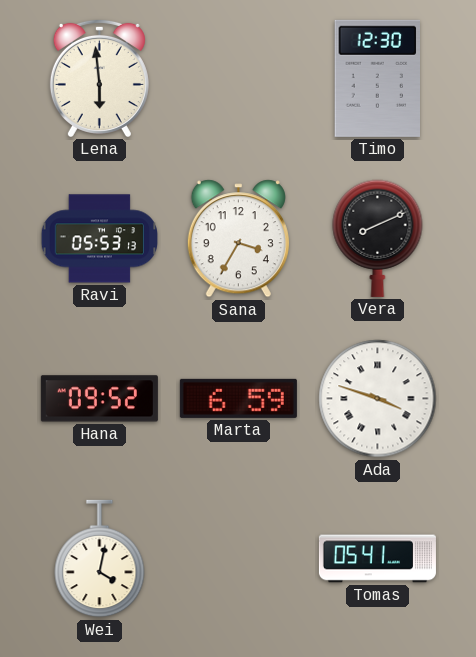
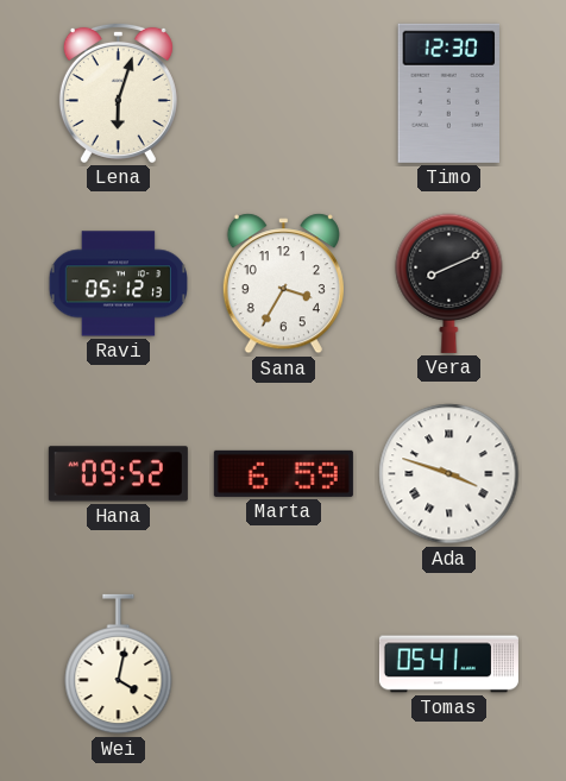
Lena: 5:59 -> 6:03 (118, 93)
Ravi: 05:53 -> 05:12 (118, 284)
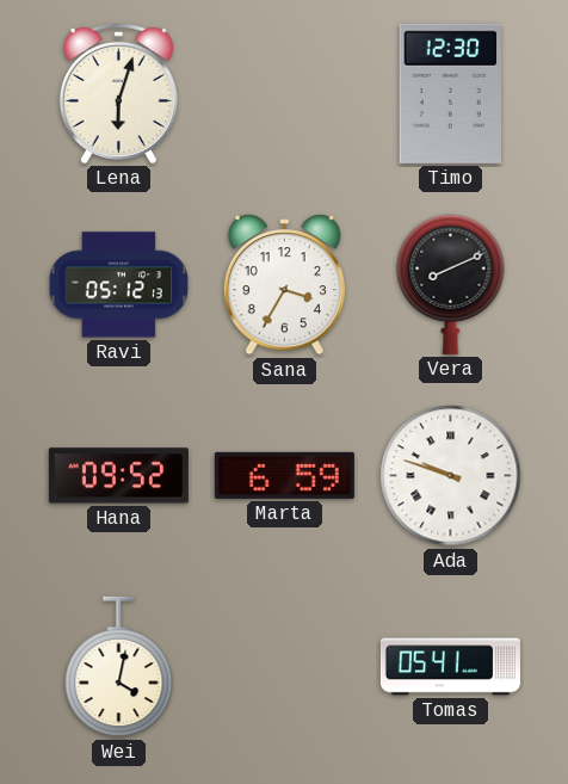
Ada: 3:48 -> 9:48 (451, 476)
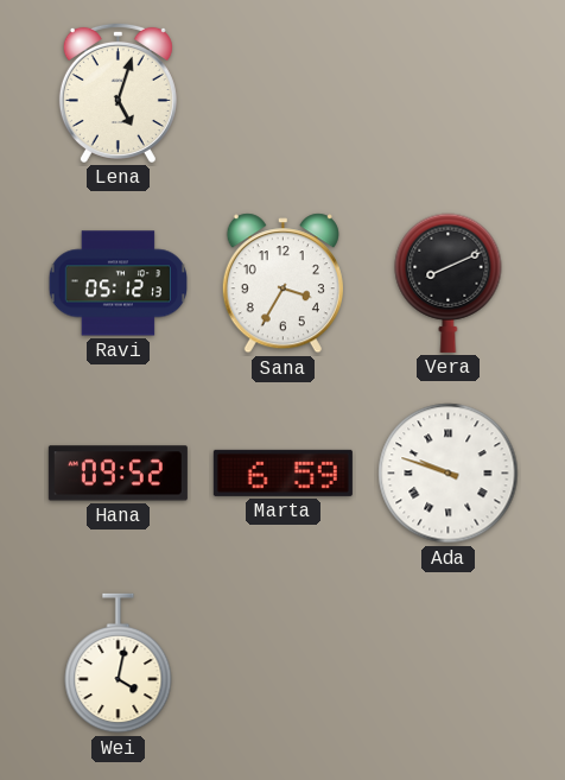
Lena: 6:03 -> 5:03 (118, 93)
Timo: 12:30 -> none (451, 93)
Tomas: 05:41 -> none (450, 667)
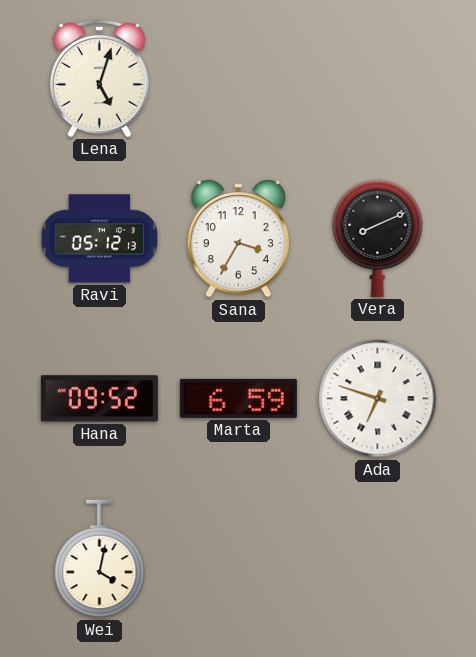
Ada: 9:48 -> 6:48 (378, 399)
